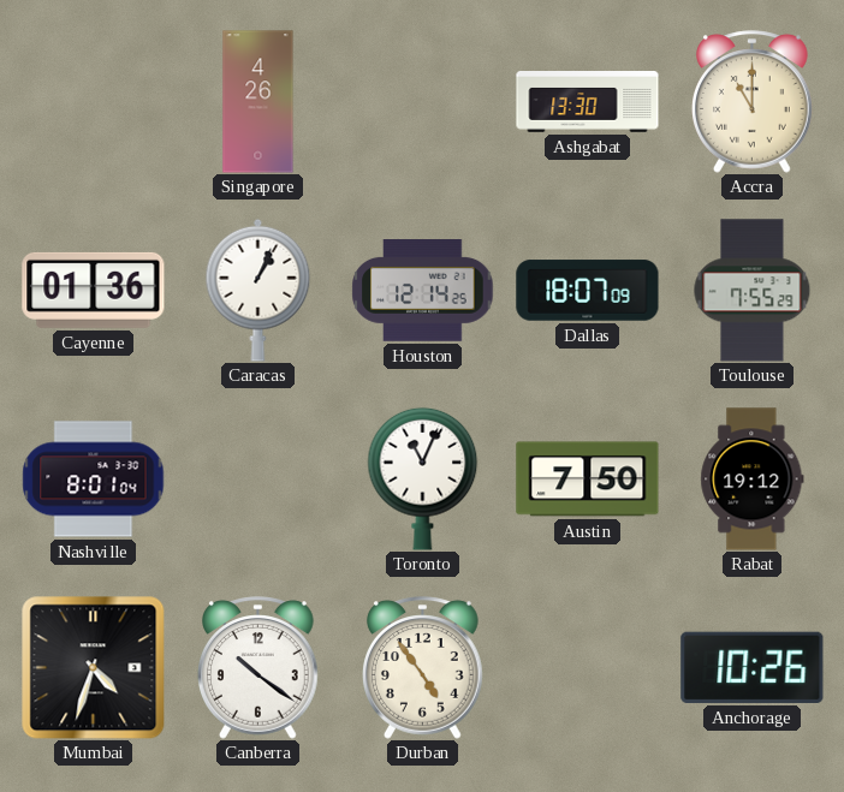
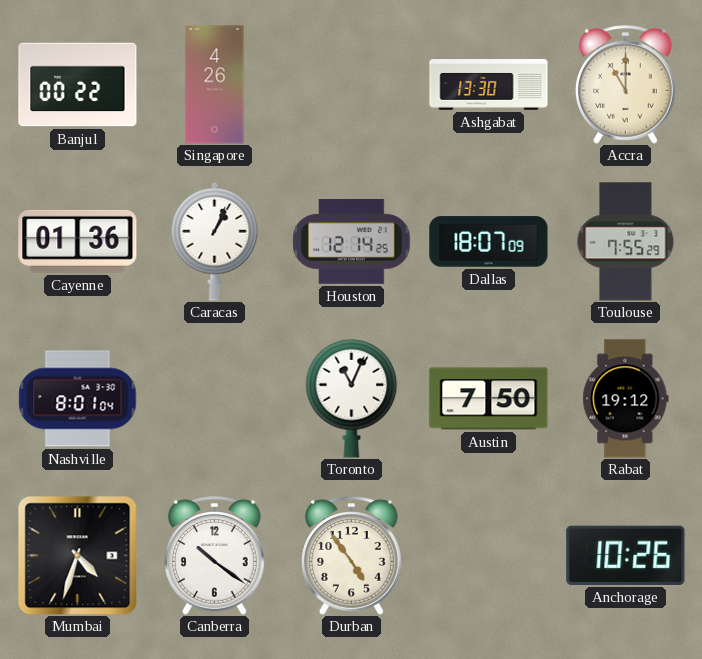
Banjul: none -> 00:22 (78, 85)
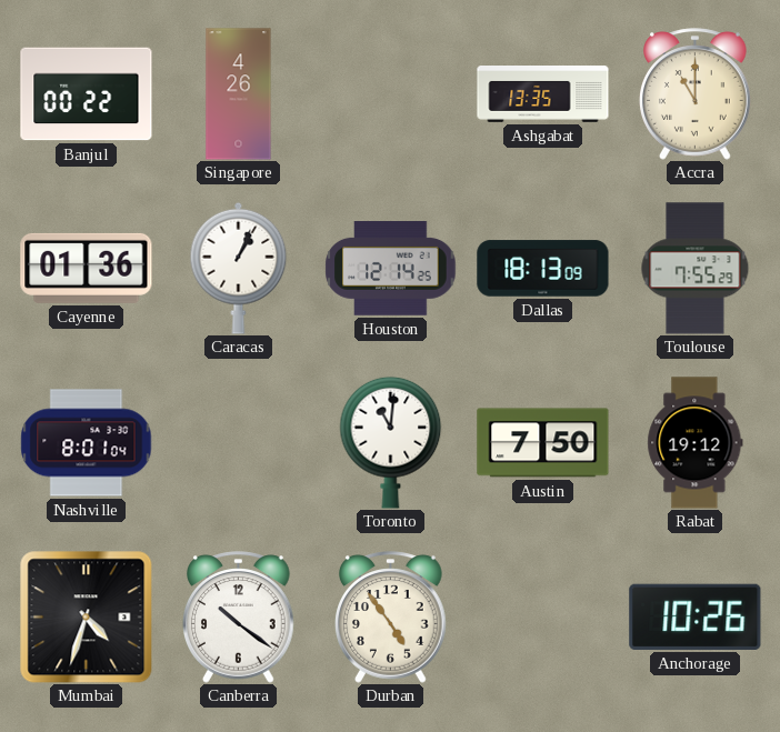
Ashgabat: 13:30 -> 13:35 (543, 94)
Dallas: 18:07 -> 18:13 (543, 269)
Toronto: 11:04 -> 11:01 (391, 442)
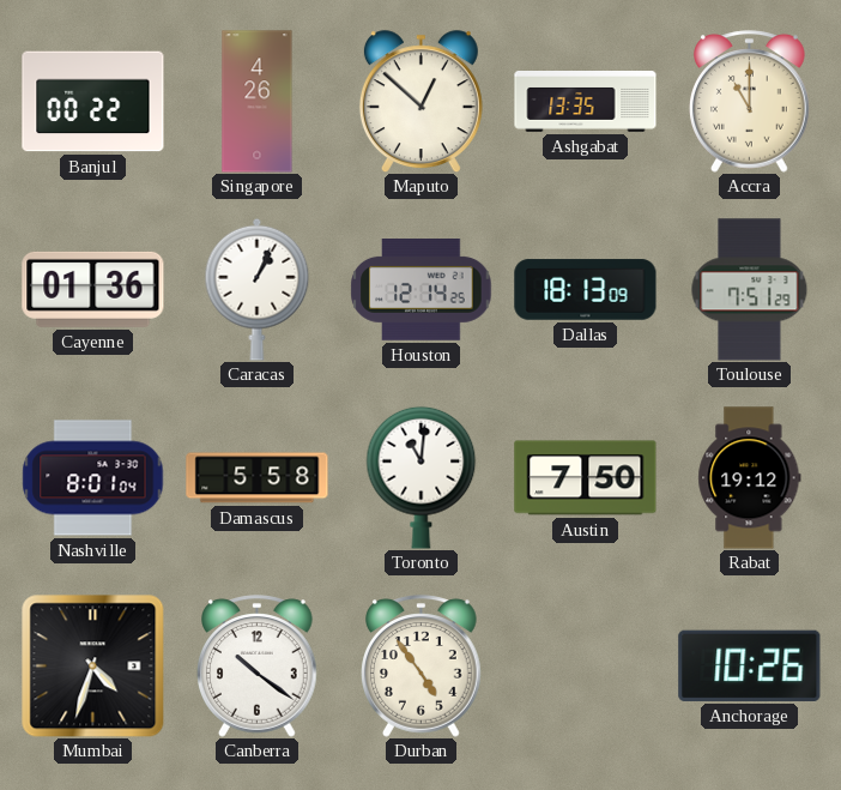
Maputo: none -> 12:52 (421, 102)
Toulouse: 7:55 -> 7:51 (750, 290)
Damascus: none -> 5:58 (258, 478)
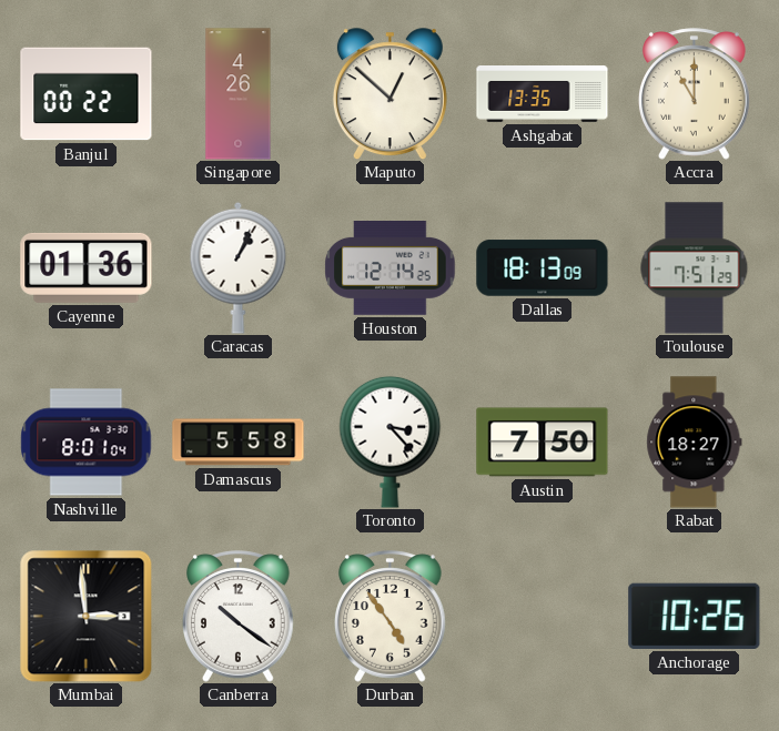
Toronto: 11:01 -> 3:23 (391, 441)
Rabat: 19:12 -> 18:27 (695, 443)
Mumbai: 4:33 -> 2:59 (85, 616)
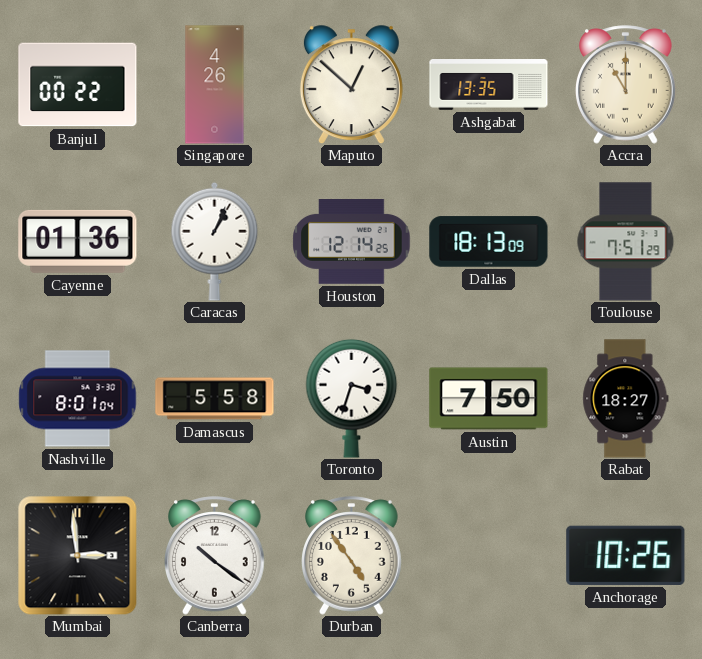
Toronto: 3:23 -> 3:33 (352, 398)
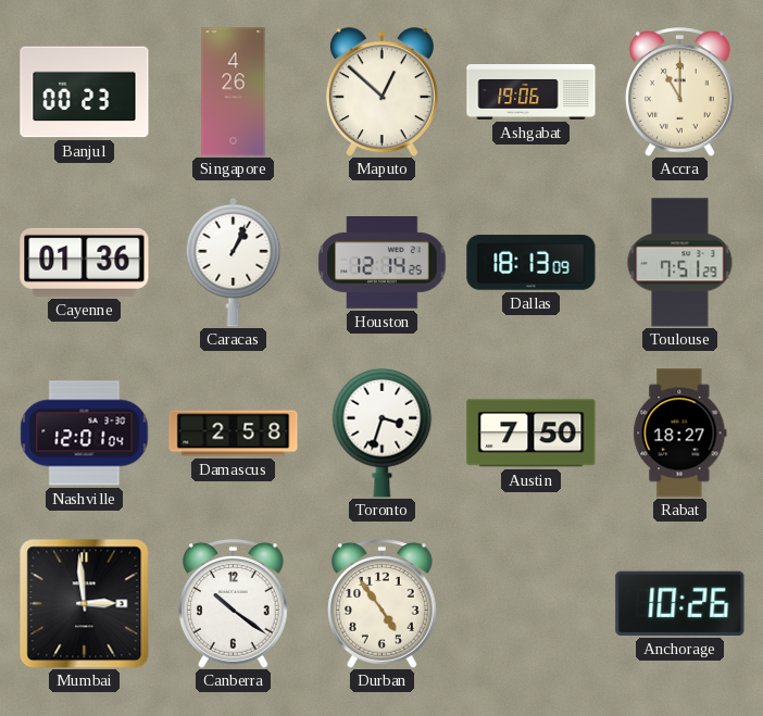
Banjul: 00:22 -> 00:23 (85, 92)
Ashgabat: 13:35 -> 19:06 (531, 92)
Nashville: 8:01 -> 12:01 (85, 434)
Damascus: 5:58 -> 2:58 (234, 434)
